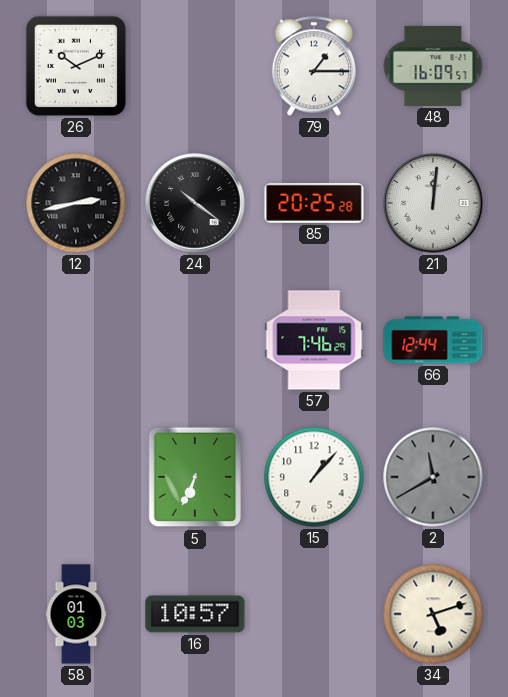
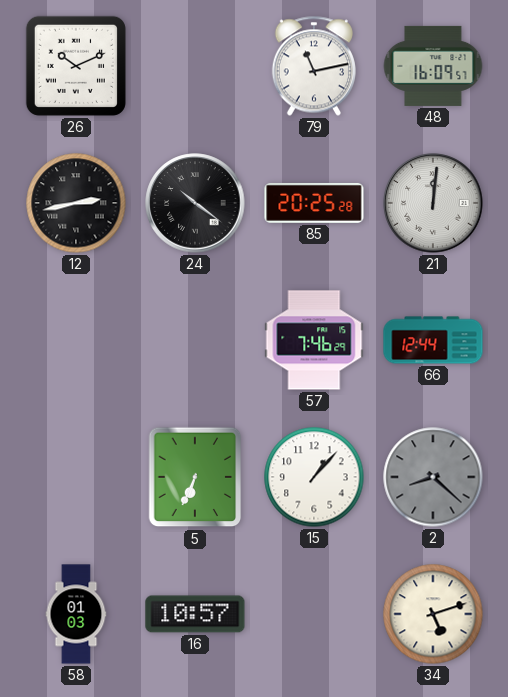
79: 1:15 -> 11:13 (314, 66)
2: 11:40 -> 8:22 (433, 477)
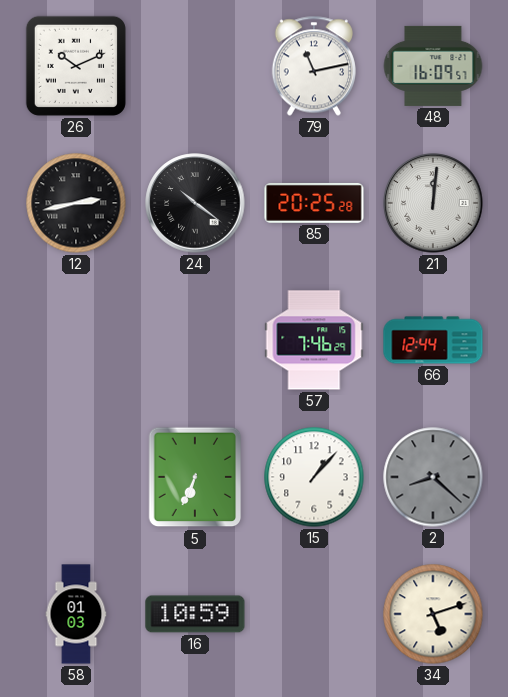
16: 10:57 -> 10:59 (195, 614)
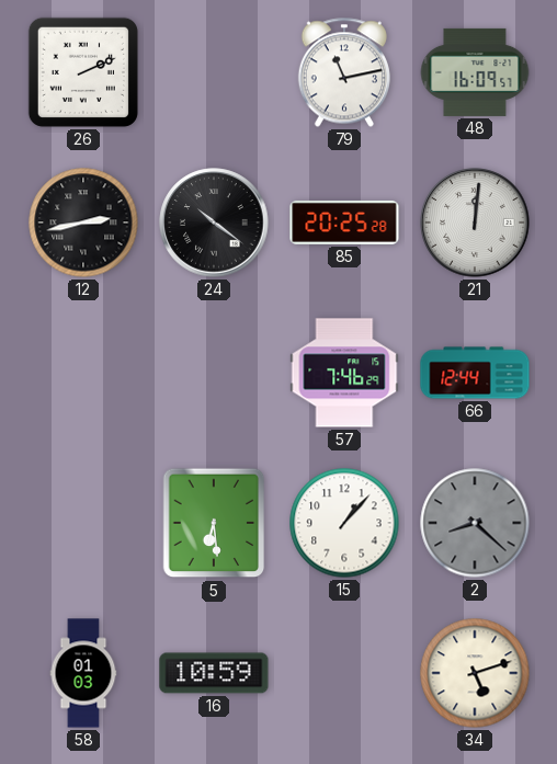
26: 10:11 -> 2:11 (83, 72)
5: 6:34 -> 6:29 (214, 523)
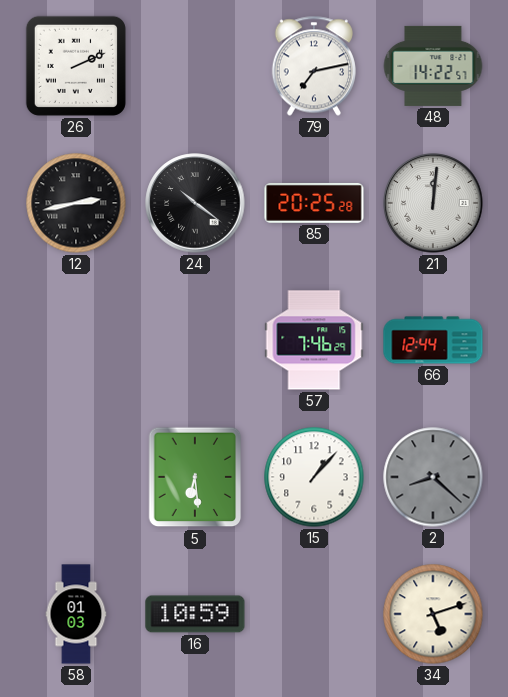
79: 11:13 -> 7:13 (314, 66)
48: 16:09 -> 14:22 (433, 66)
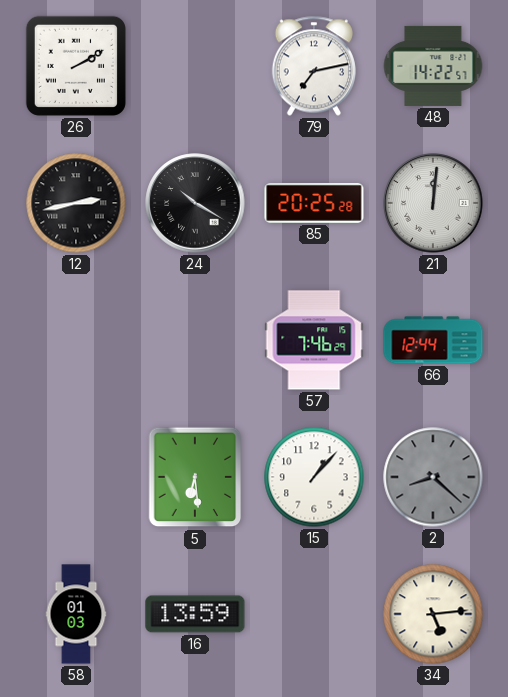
26: 2:11 -> 2:10 (76, 66)
24: 10:21 -> 10:20 (195, 203)
16: 10:59 -> 13:59 (195, 614)
34: 5:12 -> 5:14 (433, 614)
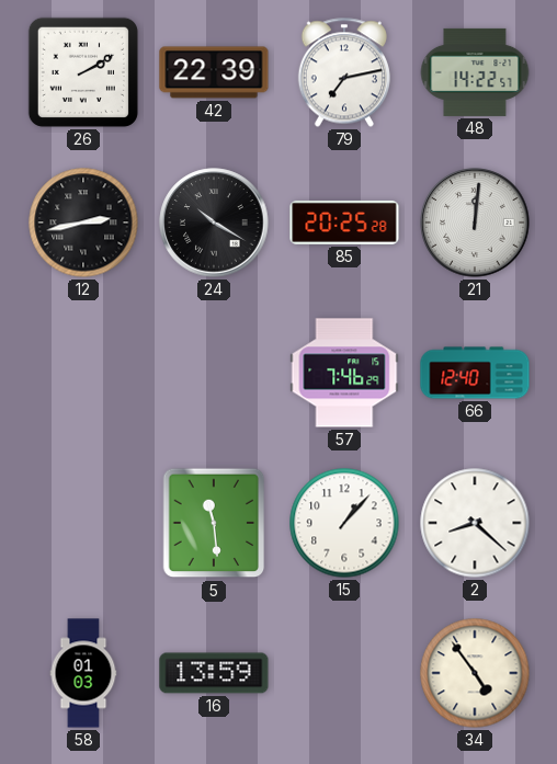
42: none -> 22:39 (214, 72)
66: 12:44 -> 12:40 (475, 373)
5: 6:29 -> 11:29 (214, 523)
2 dial: grey -> white (475, 523)
34: 5:14 -> 4:54 (475, 673)
